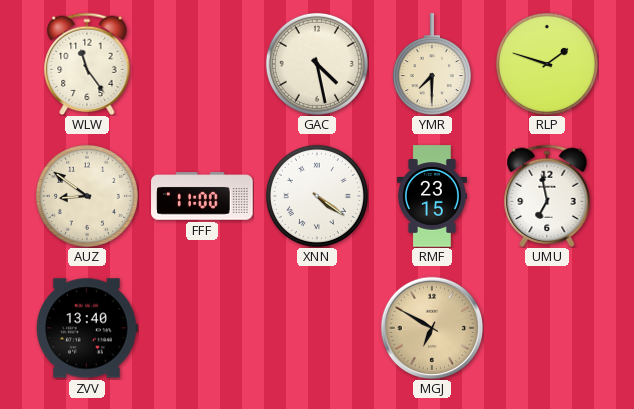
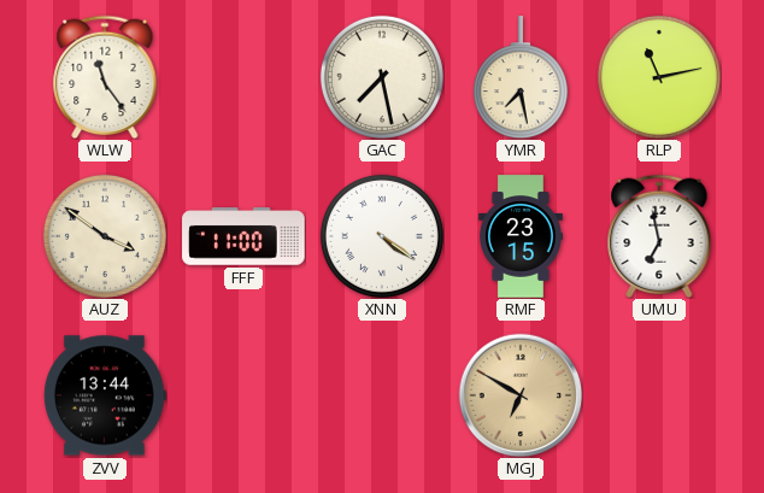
GAC: 4:28 -> 7:28 (382, 77)
YMR: 7:30 -> 7:28 (521, 77)
RLP: 1:48 -> 11:13 (659, 77)
AUZ: 8:51 -> 3:51 (105, 236)
ZVV: 13:40 -> 13:44 (105, 395)
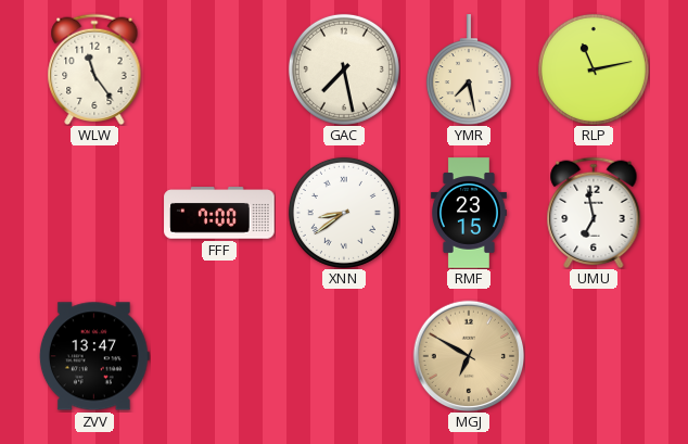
AUZ: 3:51 -> none (105, 236)
FFF: 11:00 -> 7:00 (219, 213)
XNN: 4:21 -> 8:39 (344, 213)
ZVV: 13:44 -> 13:47 (94, 356)
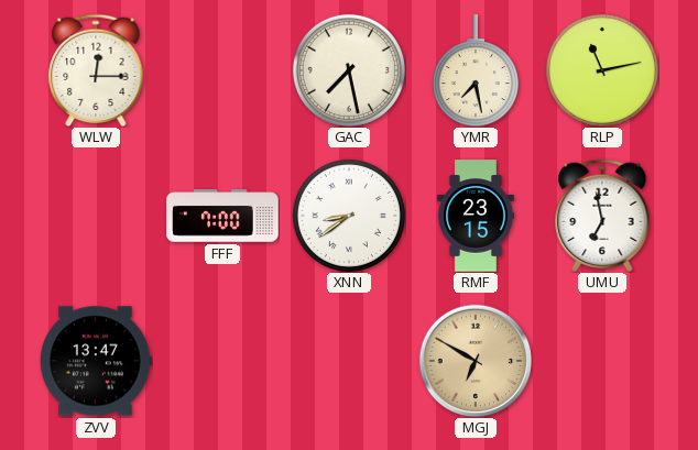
WLW: 11:24 -> 12:15 (96, 70)
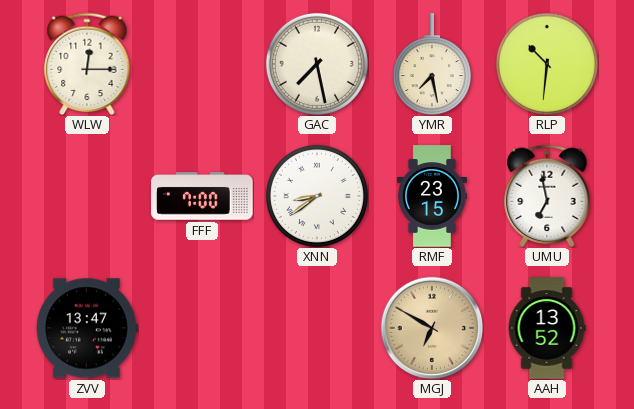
RLP: 11:13 -> 10:31 (547, 64)
AAH: none -> 13:52 (547, 328)
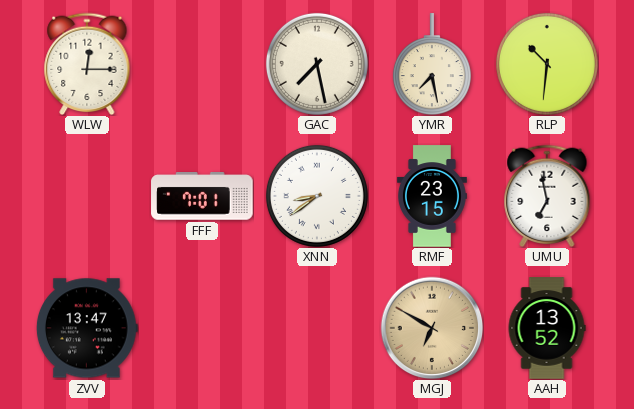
FFF: 7:00 -> 7:01 (202, 196)
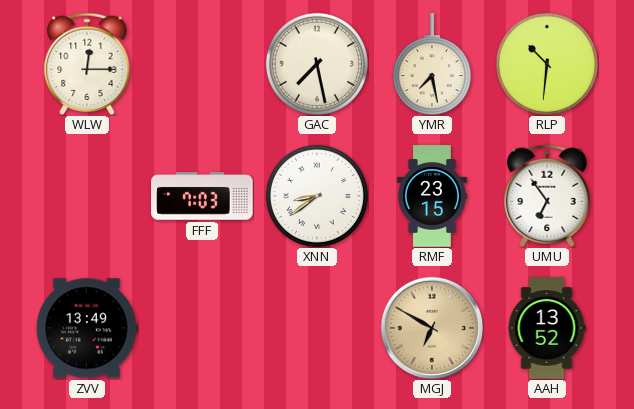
FFF: 7:01 -> 7:03 (202, 196)
UMU: 6:58 -> 6:54 (547, 196)
ZVV: 13:47 -> 13:49 (87, 328)
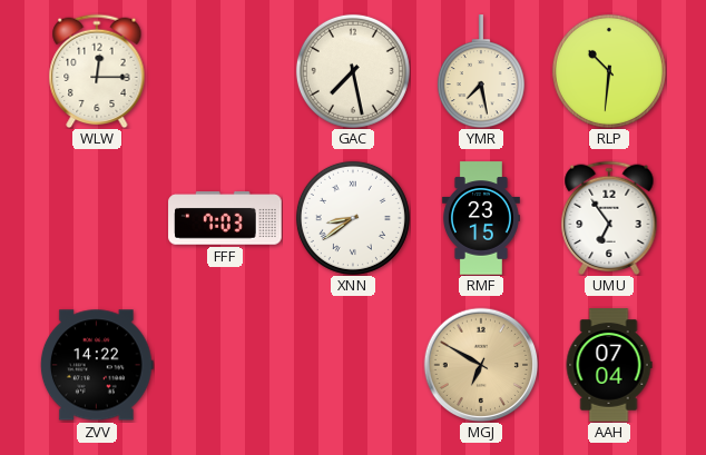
ZVV: 13:49 -> 14:22 (97, 365)
AAH: 13:52 -> 07:04 (609, 365)
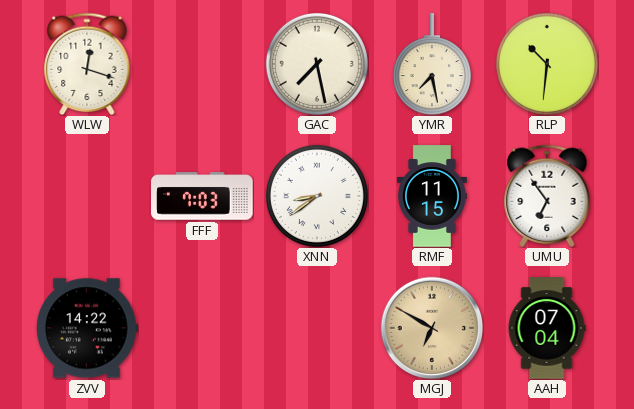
WLW: 12:15 -> 12:18 (87, 64)
RMF: 23:15 -> 11:15 (432, 196)
